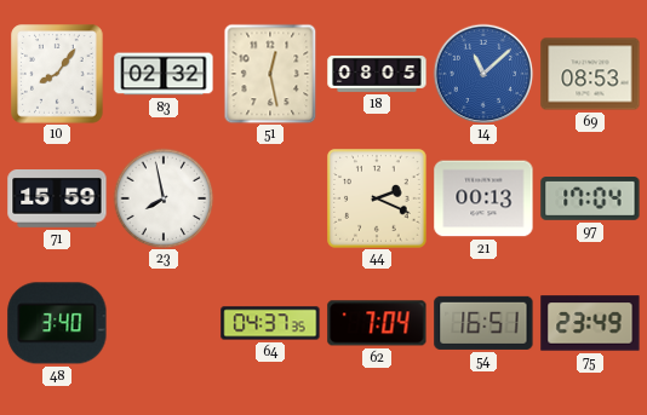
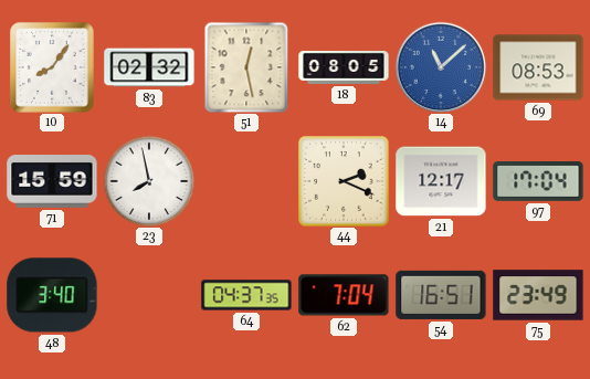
21: 00:13 -> 12:17 (441, 181)
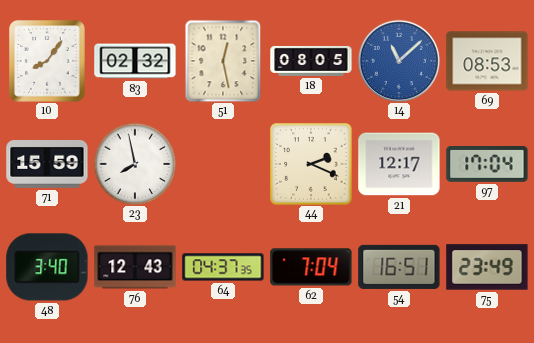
76: none -> 12:43 (135, 267)
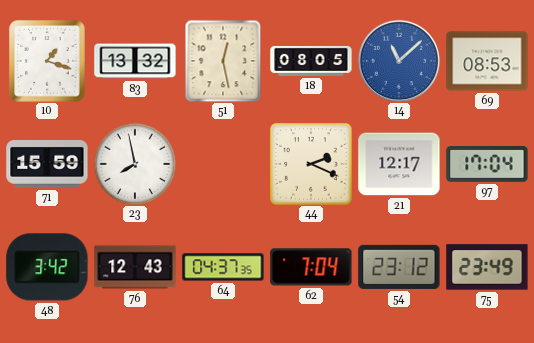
10: 8:06 -> 1:18 (47, 61)
83: 02:32 -> 13:32 (135, 61)
48: 3:40 -> 3:42 (47, 267)
54: 16:51 -> 23:12 (399, 267)
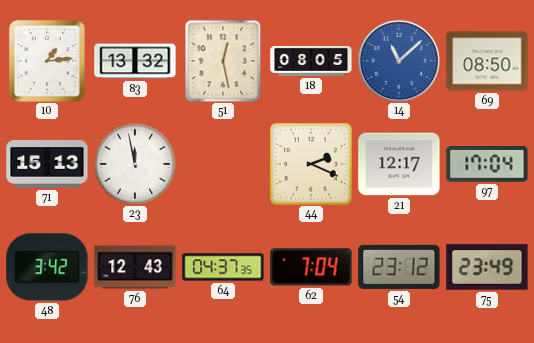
10: 1:18 -> 1:14 (47, 61)
69: 08:53 -> 08:50 (487, 61)
71: 15:59 -> 15:13 (47, 165)
23: 7:58 -> 11:58 (135, 164)
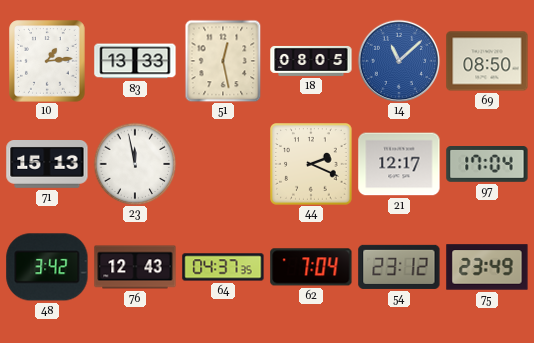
83: 13:32 -> 13:33 (135, 61)
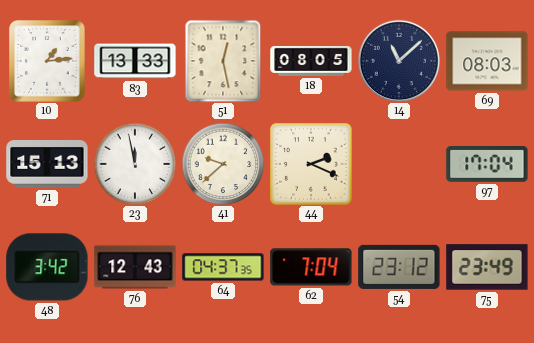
14 dial: blue -> navy (399, 61)
69: 08:50 -> 08:03 (487, 61)
41: none -> 9:38 (223, 164)
21: 12:17 -> none (399, 164)
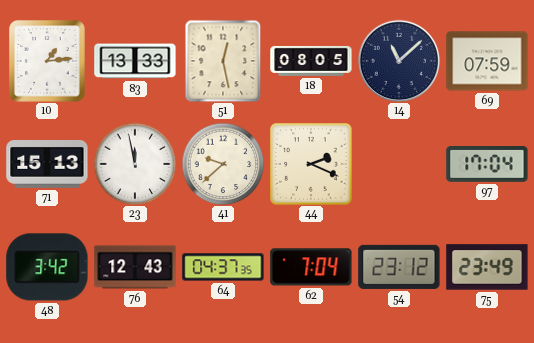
69: 08:03 -> 07:59 (487, 61)
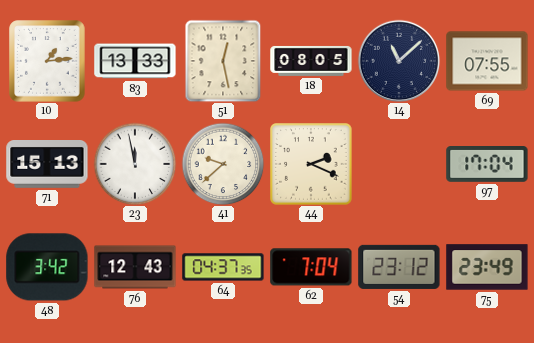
69: 07:59 -> 07:55 (487, 61)
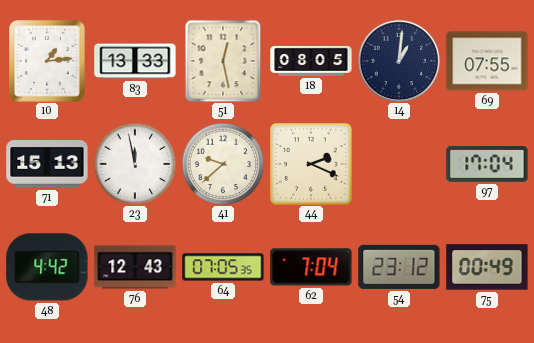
14: 11:08 -> 1:01 (399, 61)
48: 3:42 -> 4:42 (47, 267)
64: 04:37 -> 07:05 (223, 267)
75: 23:49 -> 00:49 (487, 267)
